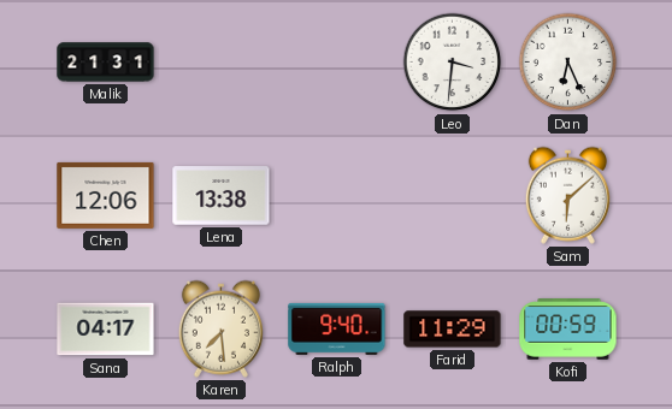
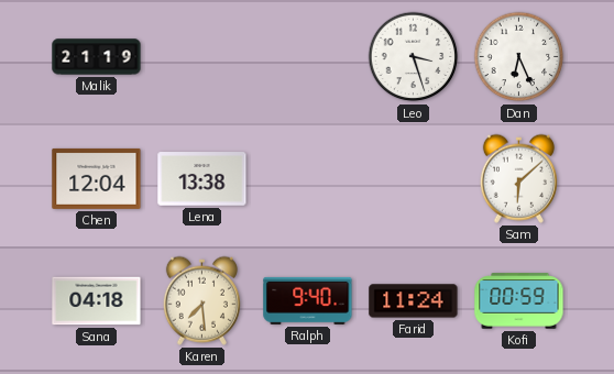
Malik: 21:31 -> 21:19 (97, 57)
Leo: 3:31 -> 3:27 (414, 57)
Chen: 12:06 -> 12:04 (97, 178)
Sana: 04:17 -> 04:18 (97, 301)
Farid: 11:29 -> 11:24 (414, 301)
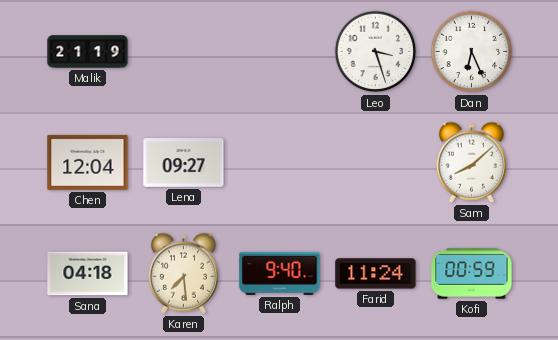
Lena: 13:38 -> 09:27 (184, 163)
Sam: 6:08 -> 8:08 (471, 162)
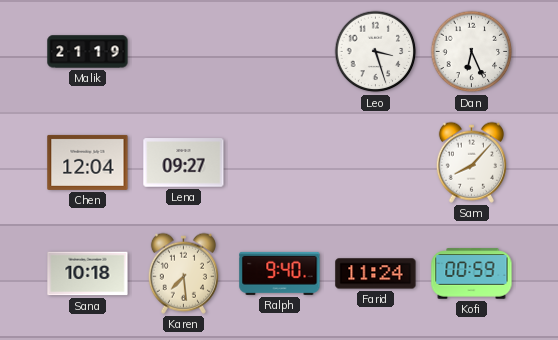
Sam: 8:08 -> 8:07 (471, 162)
Sana: 04:18 -> 10:18 (88, 274)
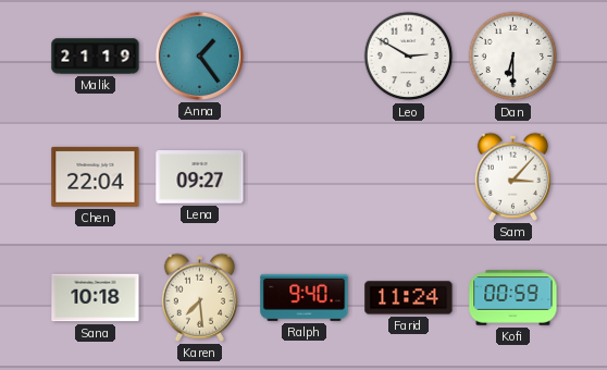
Anna: none -> 1:24 (199, 55)
Leo: 3:27 -> 2:50 (409, 57)
Dan: 6:26 -> 6:30 (513, 57)
Chen: 12:04 -> 22:04 (96, 176)
Sam: 8:07 -> 3:07 (512, 176)
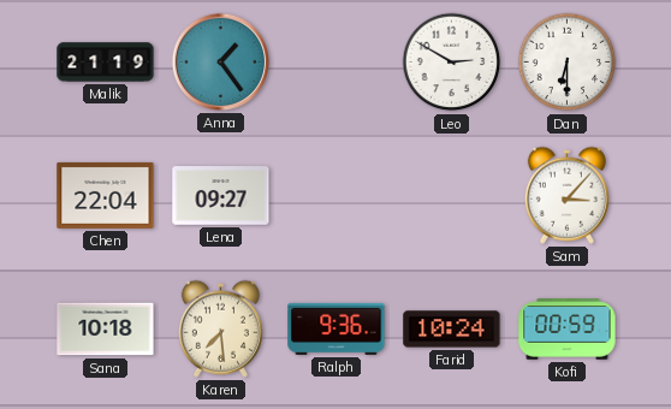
Ralph: 9:40 -> 9:36 (337, 328)
Farid: 11:24 -> 10:24 (452, 330)
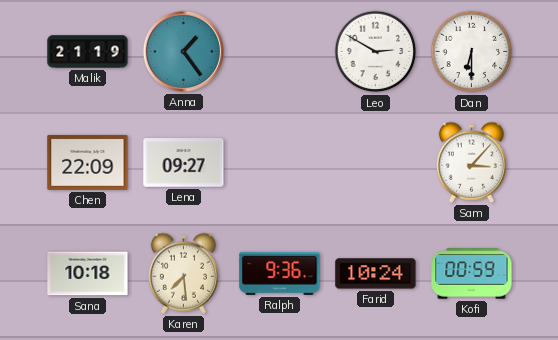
Chen: 22:04 -> 22:09 (88, 162)
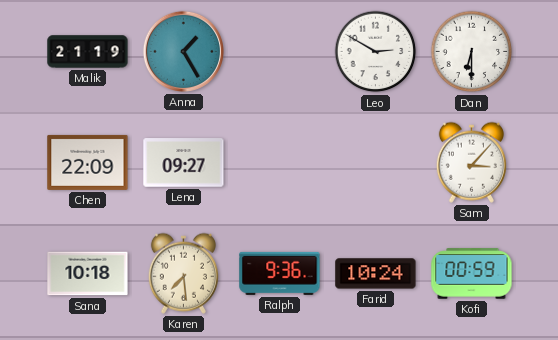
Anna: 1:24 -> 1:25 (183, 51)
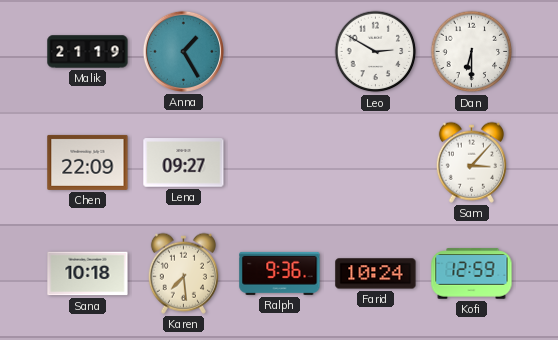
Kofi: 00:59 -> 12:59 (472, 274)
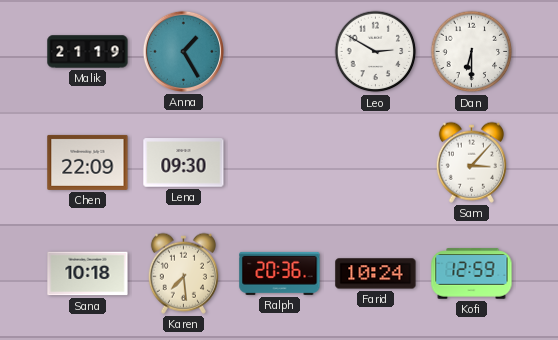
Lena: 09:27 -> 09:30 (184, 163)
Ralph: 9:36 -> 20:36 (280, 273)
